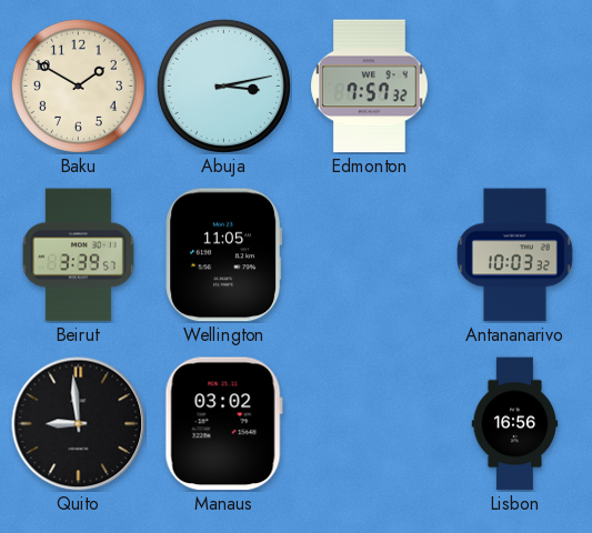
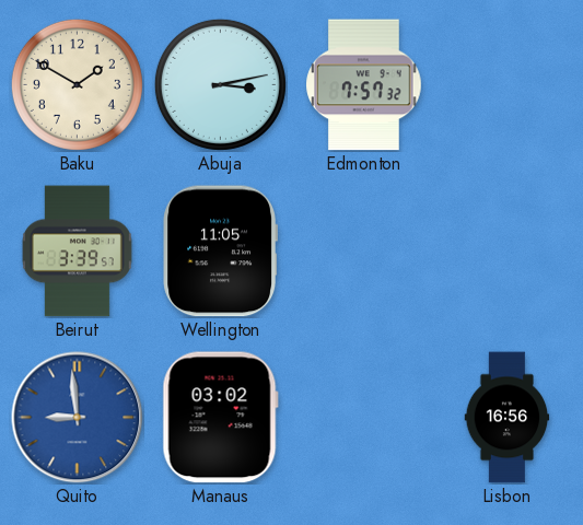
Antananarivo: 10:03 -> none (515, 255)
Quito dial: black -> blue (78, 418)
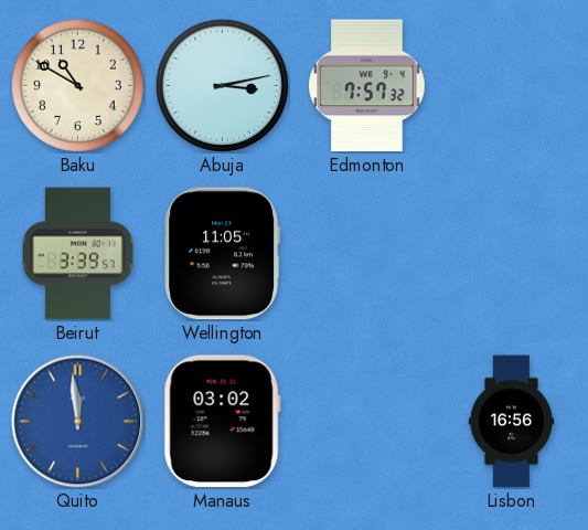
Baku: 1:50 -> 10:50 (77, 85)
Quito: 8:59 -> 11:59 (78, 422)
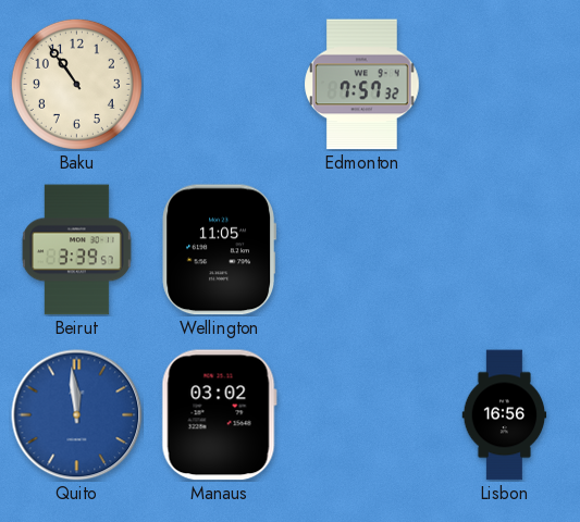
Baku: 10:50 -> 10:54 (76, 84)
Abuja: 3:13 -> none (222, 85)
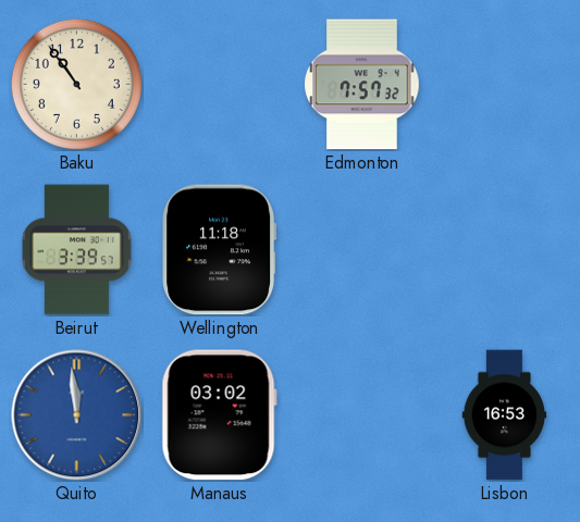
Wellington: 11:05 -> 11:18 (219, 250)
Lisbon: 16:56 -> 16:53 (505, 415)
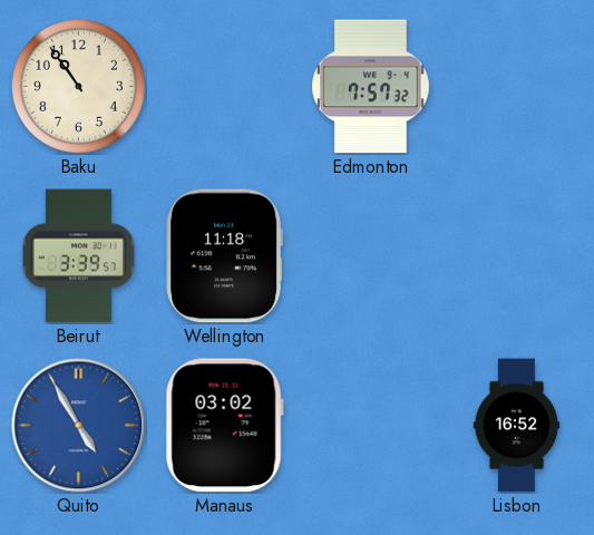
Quito: 11:59 -> 4:55 (79, 426)
Lisbon: 16:53 -> 16:52 (517, 426)
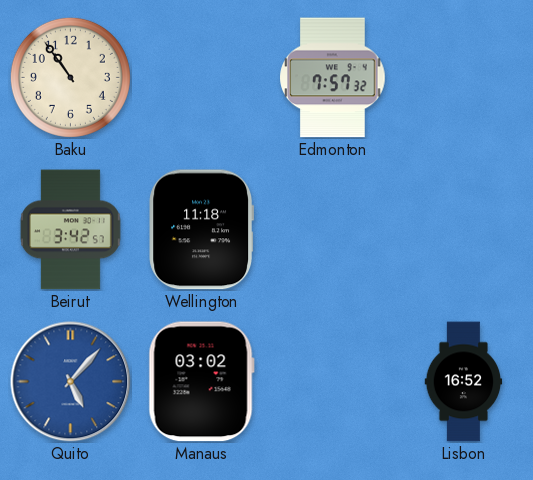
Beirut: 3:39 -> 3:42 (70, 230)
Quito: 4:55 -> 5:07 (71, 382)
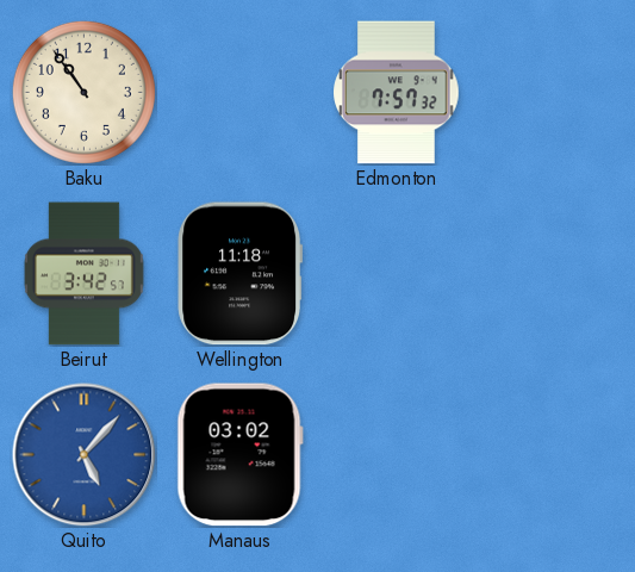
Lisbon: 16:52 -> none (464, 382)
